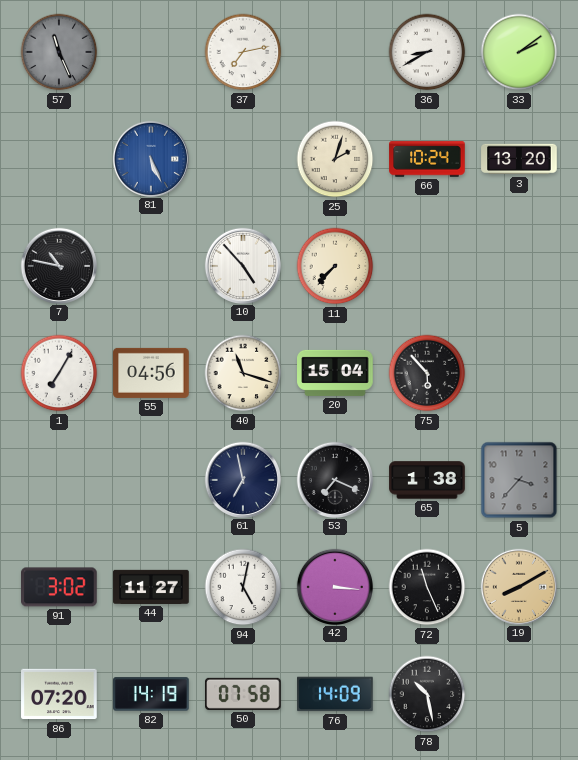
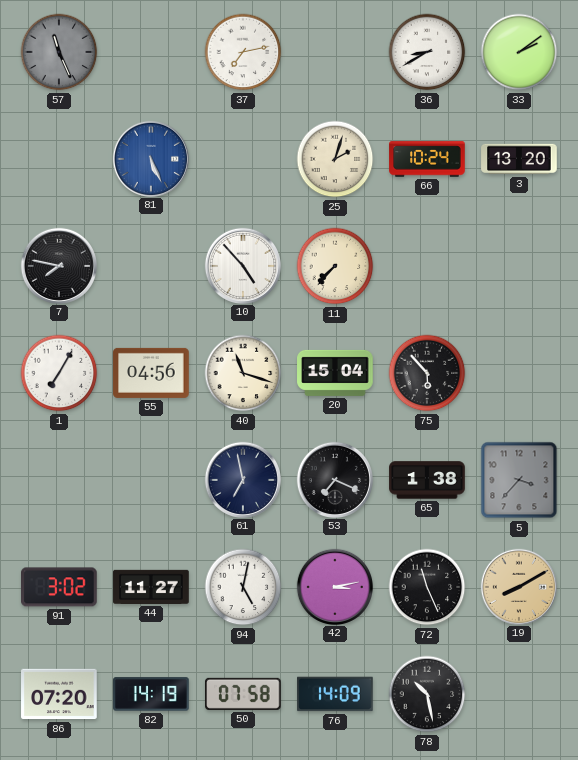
7: 10:47 -> 7:47 (58, 265)
42: 3:16 -> 3:13 (334, 586)
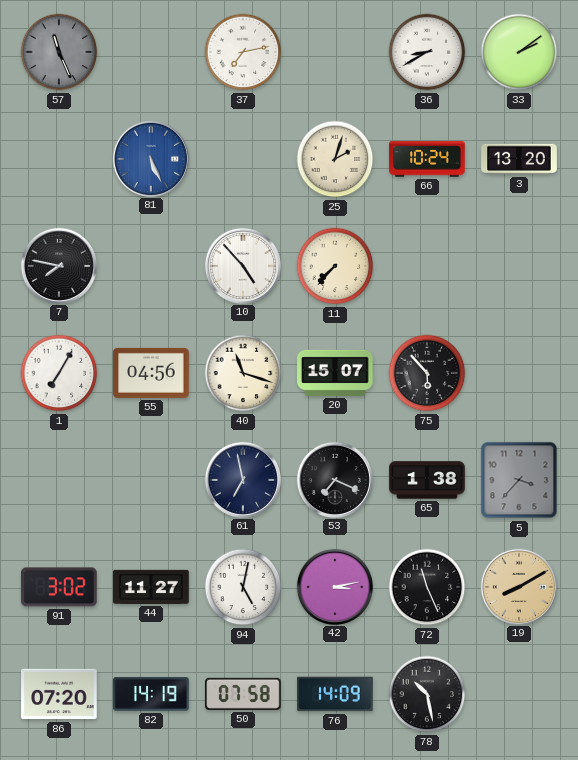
20: 15:04 -> 15:07 (335, 373)
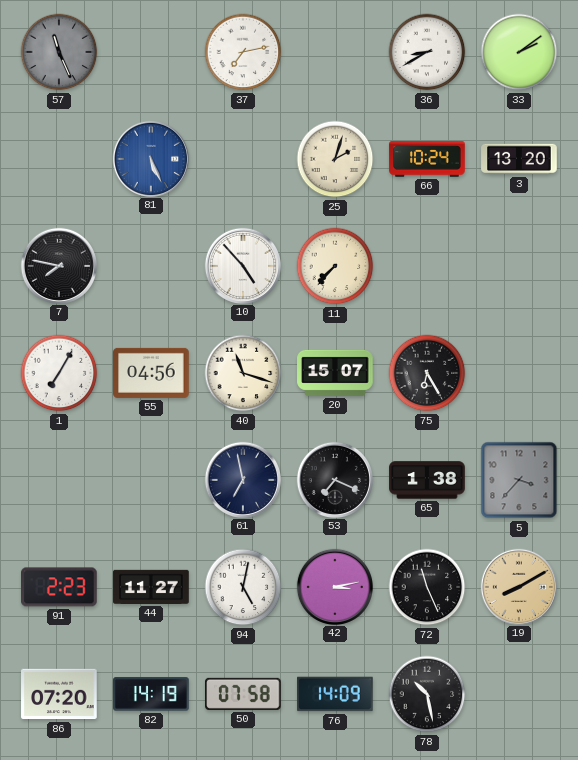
75: 5:53 -> 6:25 (427, 373)
91: 3:02 -> 2:23 (60, 587)
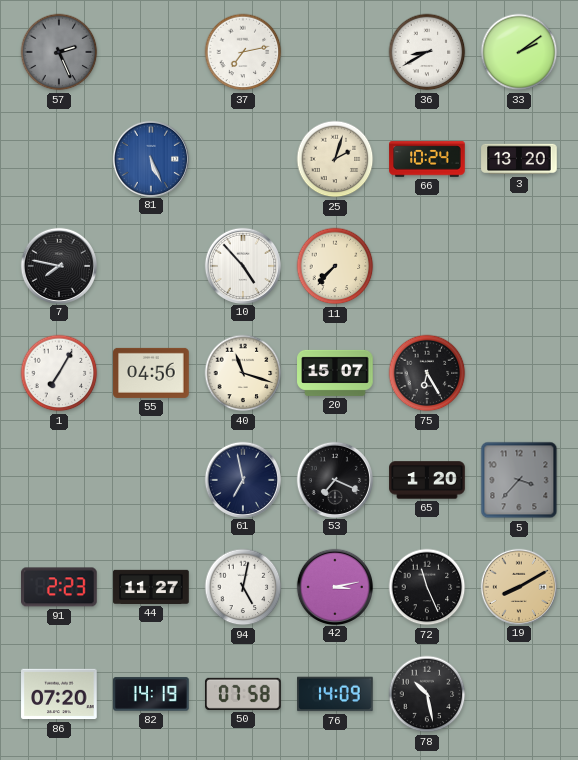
57: 11:26 -> 2:26 (59, 52)
65: 1:38 -> 1:20 (427, 480)
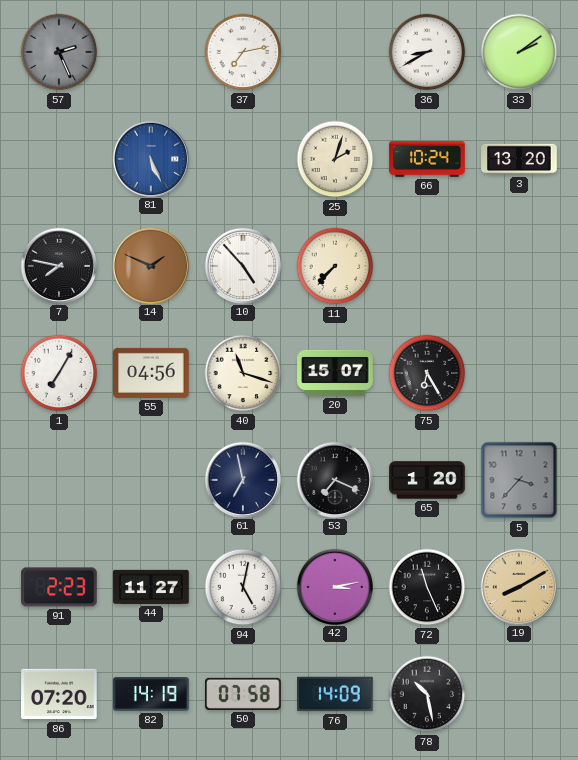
14: none -> 1:49 (150, 265)
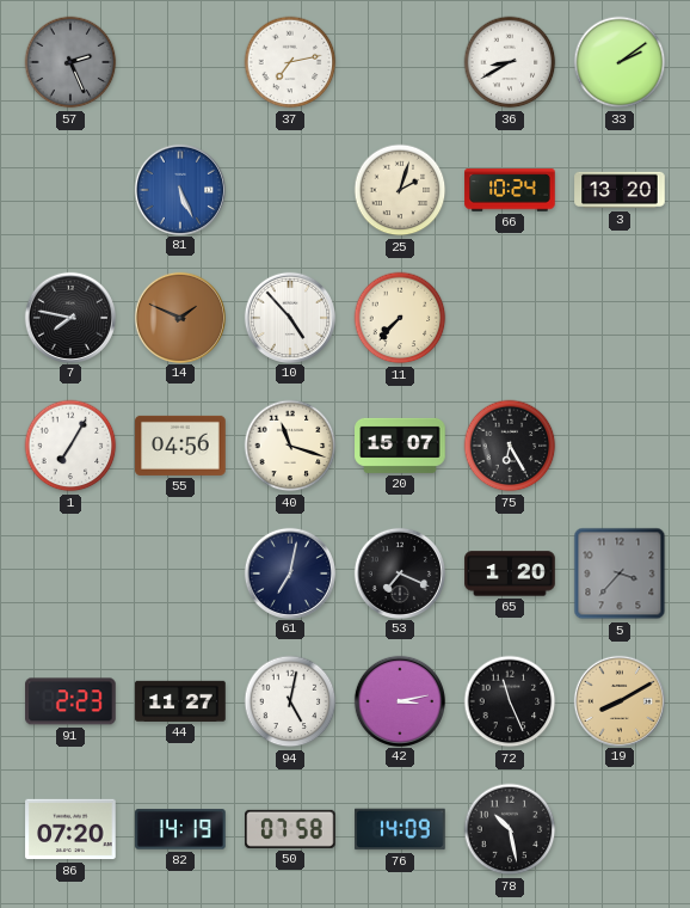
61: 6:58 -> 7:02 (289, 572)
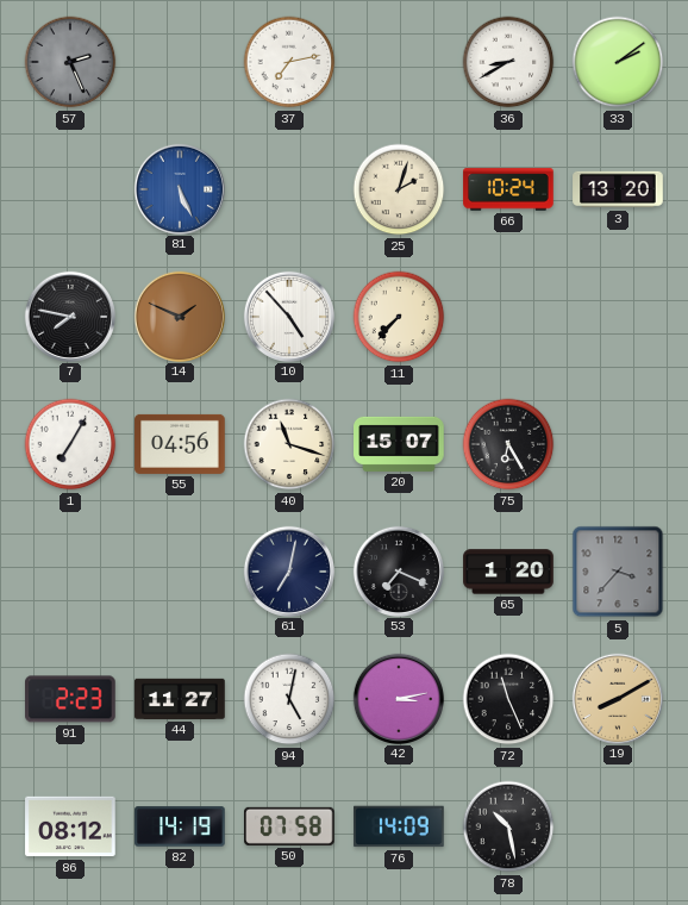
86: 07:20 -> 08:12 (70, 826)
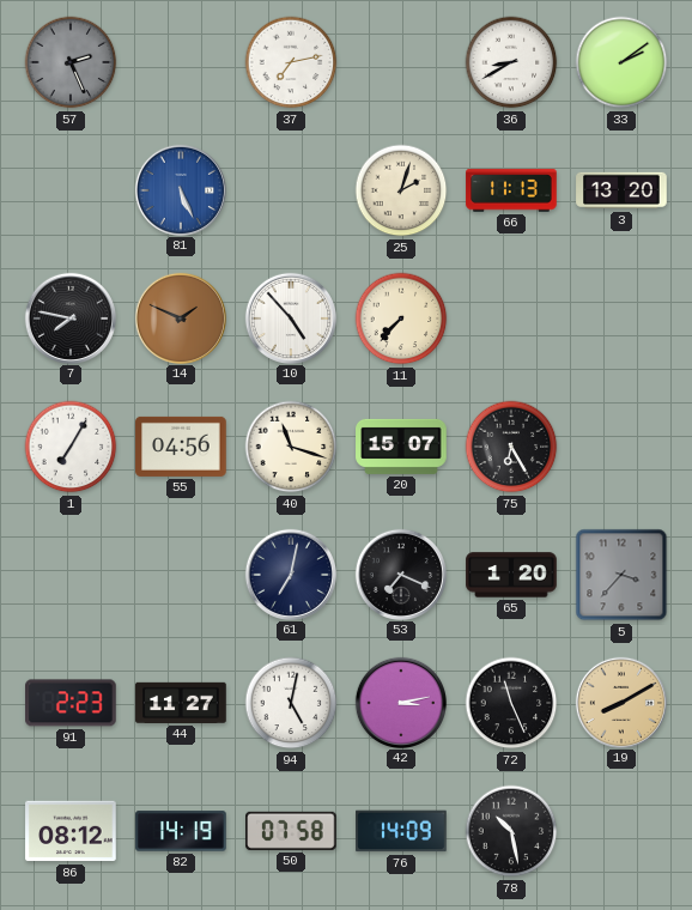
66: 10:24 -> 11:13 (511, 190)
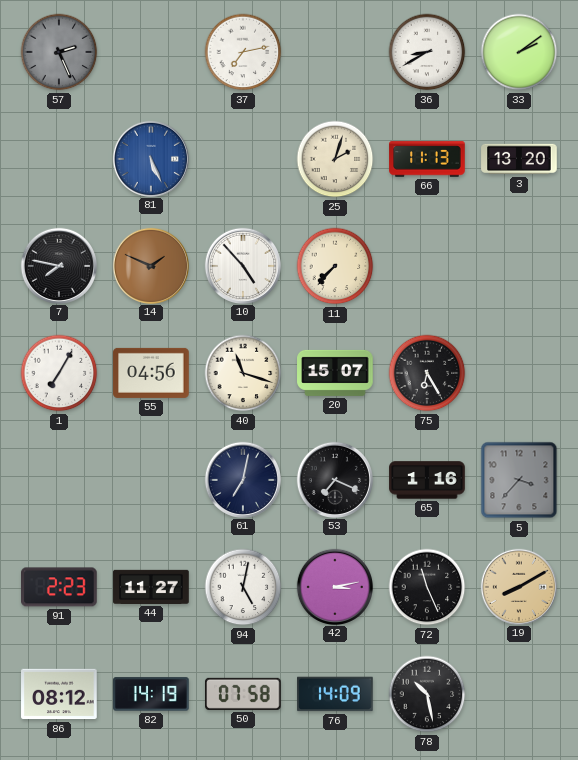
65: 1:20 -> 1:16 (427, 480)
